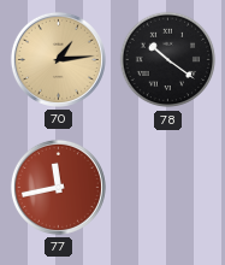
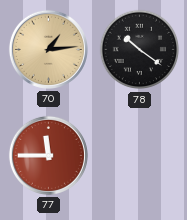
77: 11:43 -> 11:45 (48, 155)
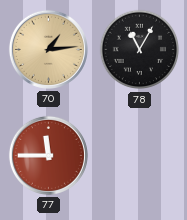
78: 10:21 -> 11:05 (140, 50)
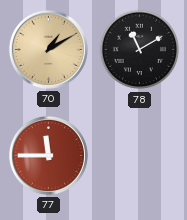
70: 1:14 -> 1:10 (48, 49)
78: 11:05 -> 11:10 (140, 50)
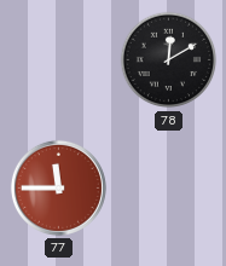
70: 1:10 -> none (48, 49)
78: 11:10 -> 12:10 (169, 60)
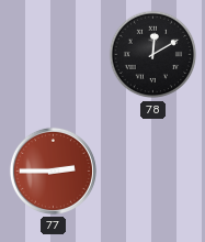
77: 11:45 -> 2:45 (53, 170)
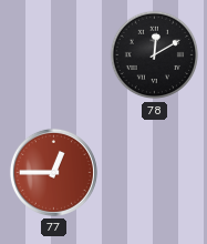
77: 2:45 -> 12:45 (53, 172)
